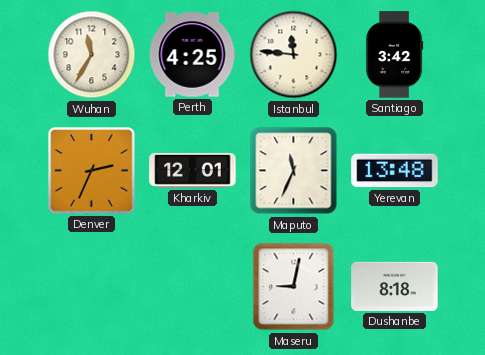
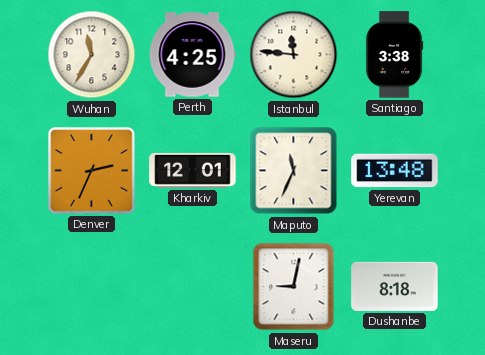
Santiago: 3:42 -> 3:38 (394, 55)
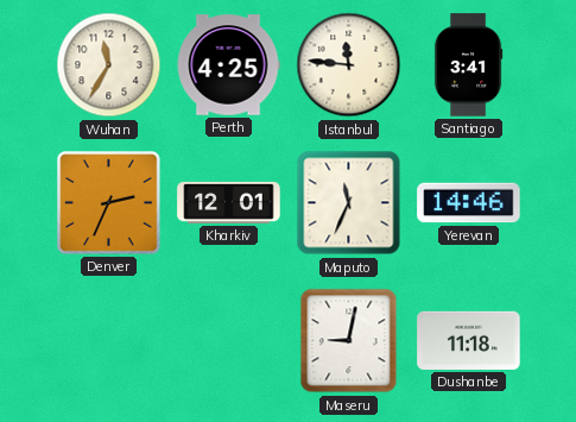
Santiago: 3:38 -> 3:41 (468, 65)
Yerevan: 13:48 -> 14:46 (469, 203)
Dushanbe: 8:18 -> 11:18 (469, 340)
